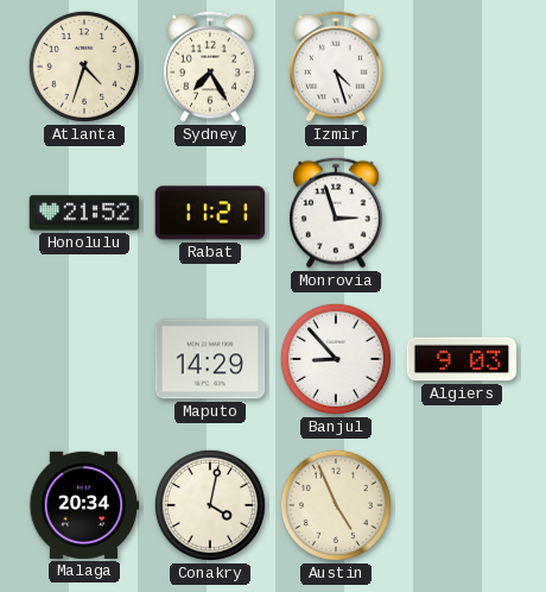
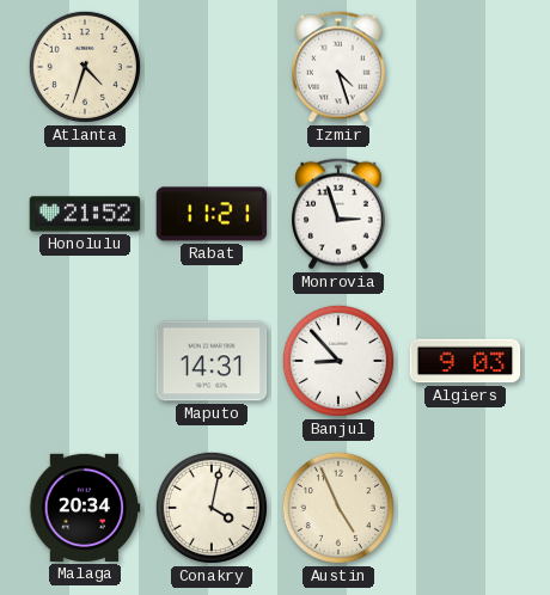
Sydney: 7:25 -> none (211, 67)
Maputo: 14:29 -> 14:31 (212, 361)
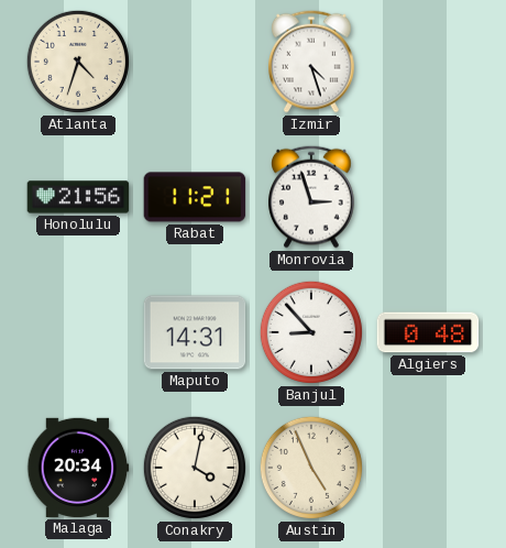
Honolulu: 21:52 -> 21:56 (78, 197)
Algiers: 9:03 -> 0:48 (428, 332)
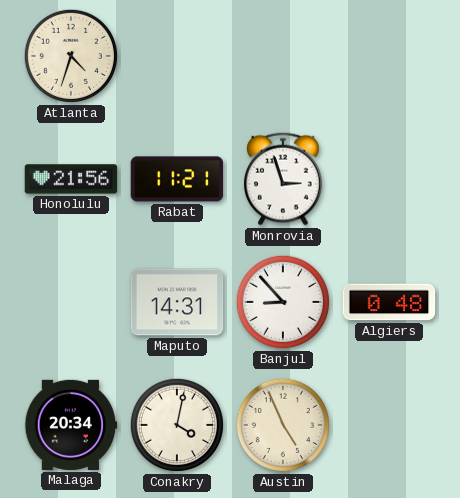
Izmir: 4:27 -> none (312, 62)
